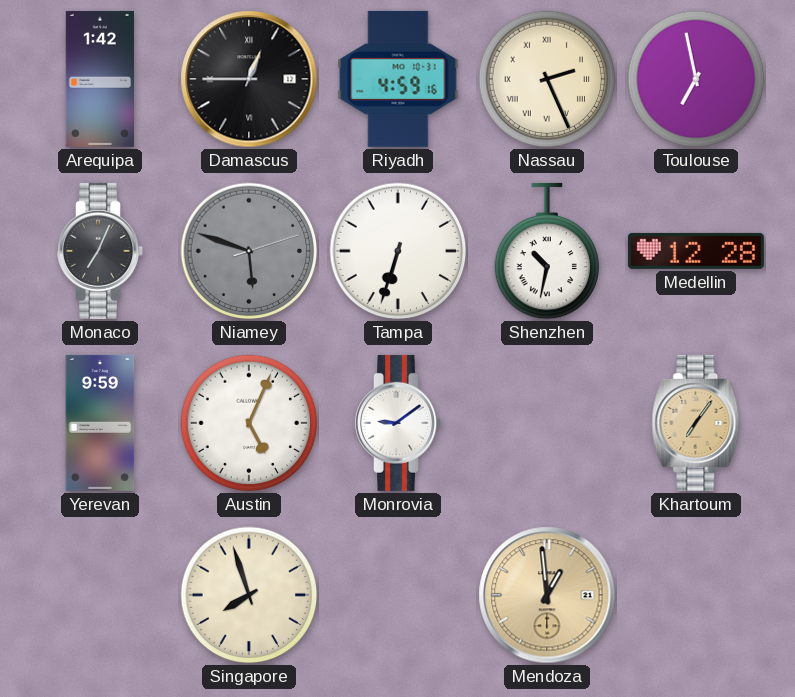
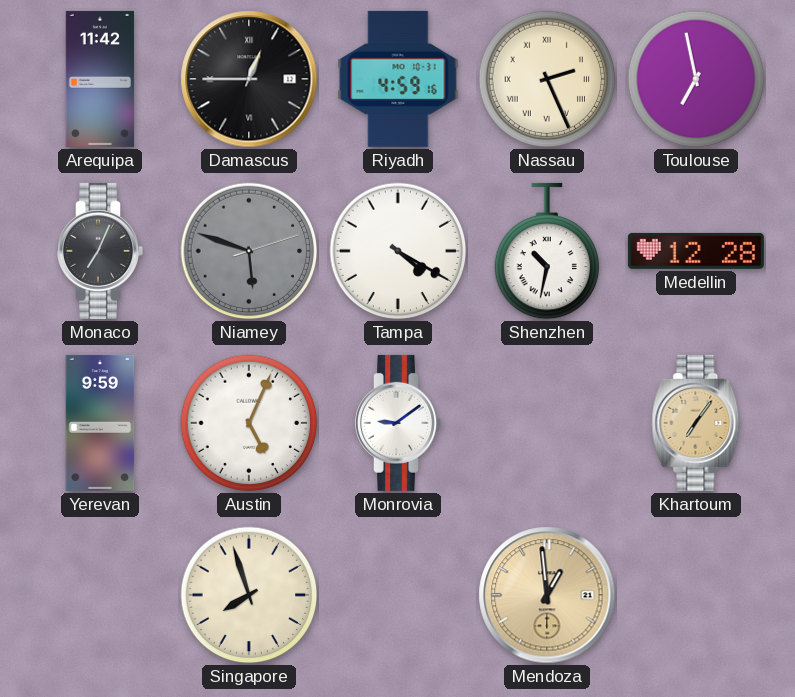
Arequipa: 1:42 -> 11:42 (99, 79)
Tampa: 6:33 -> 4:20 (398, 251)
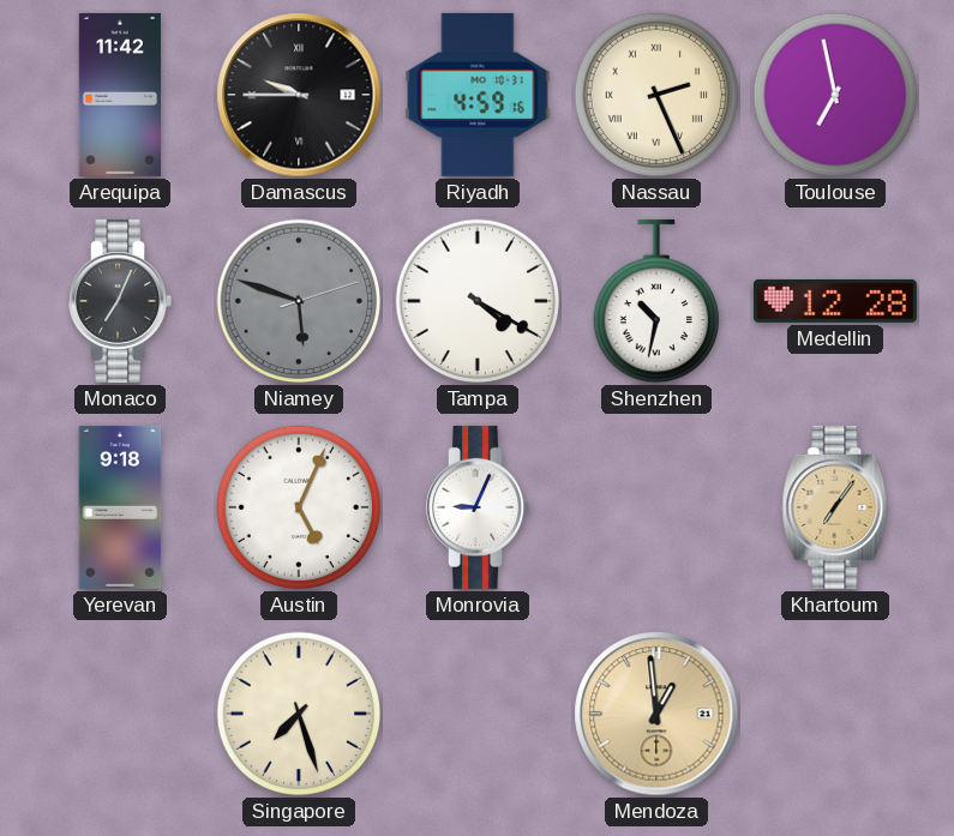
Damascus: 12:45 -> 9:45 (299, 95)
Yerevan: 9:59 -> 9:18 (120, 507)
Monrovia: 9:09 -> 9:04 (478, 507)
Singapore: 7:57 -> 7:27 (299, 714)
